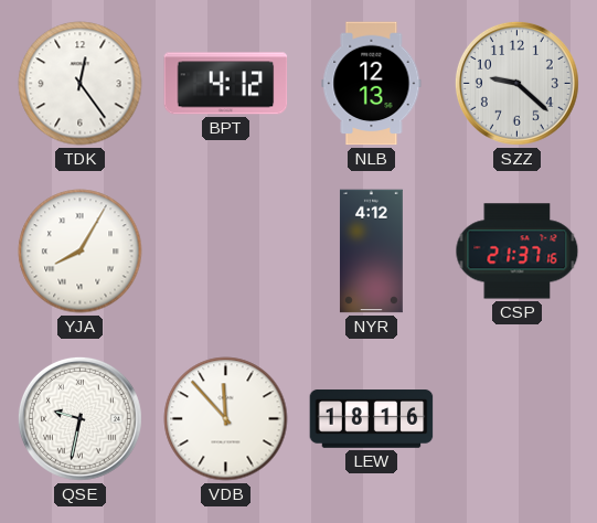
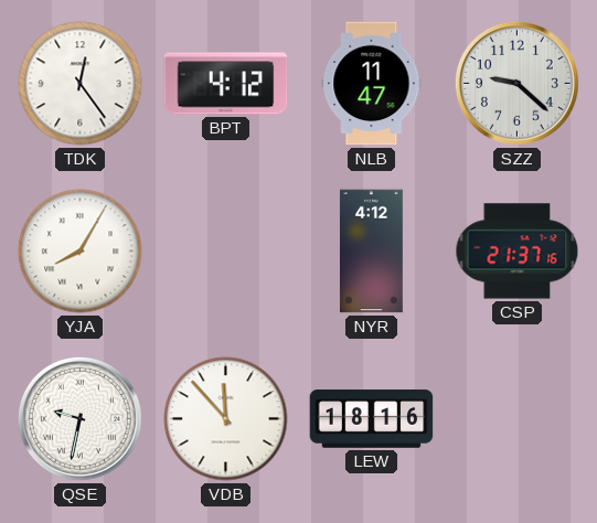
NLB: 12:13 -> 11:47 (372, 84)
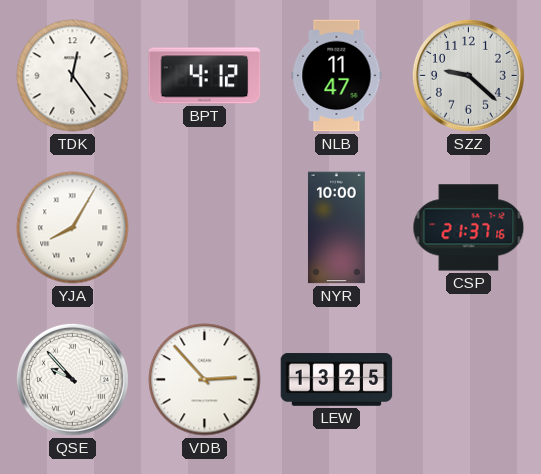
NYR: 4:12 -> 10:00 (336, 228)
QSE: 9:32 -> 9:53 (72, 379)
VDB: 11:53 -> 2:53 (205, 380)
LEW: 18:16 -> 13:25 (337, 380)
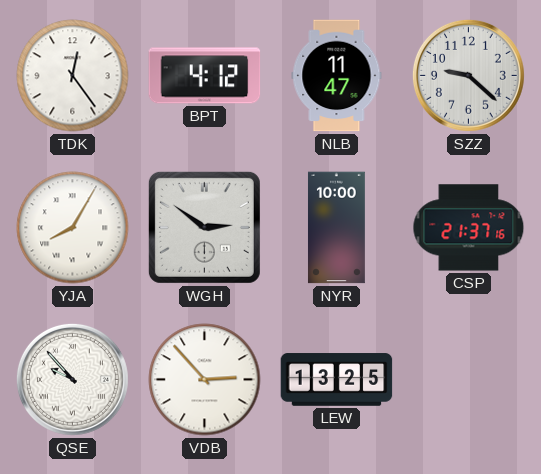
WGH: none -> 2:51 (204, 227)
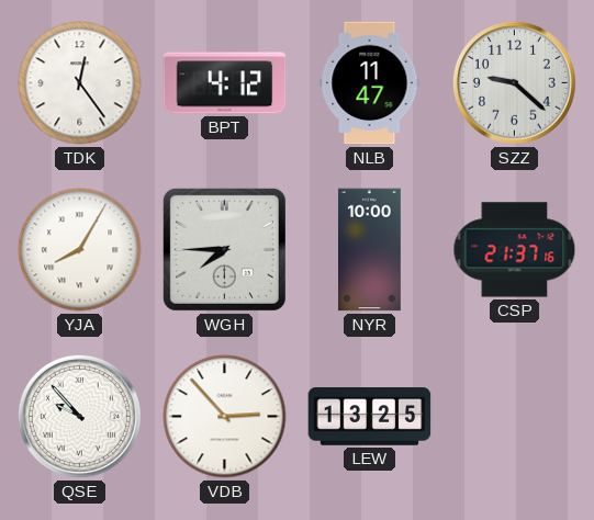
WGH: 2:51 -> 7:45 (224, 249)
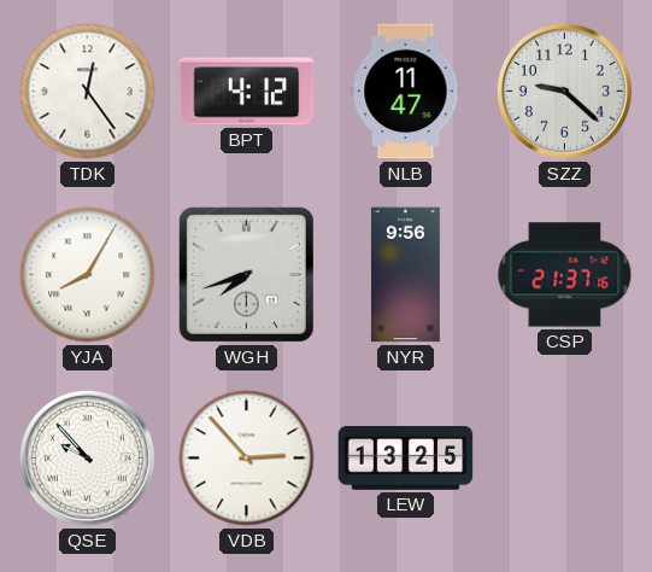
WGH: 7:45 -> 7:42 (246, 274)
NYR: 10:00 -> 9:56 (405, 275)
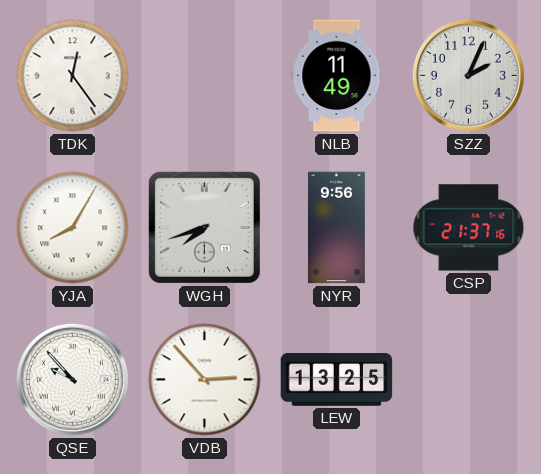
BPT: 4:12 -> none (247, 92)
NLB: 11:47 -> 11:49 (337, 76)
SZZ: 9:22 -> 2:04 (468, 75)
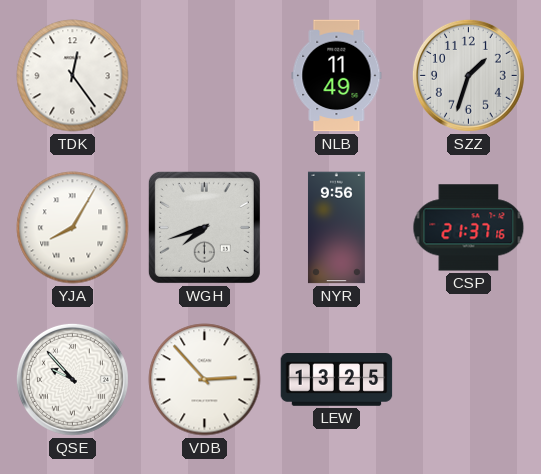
SZZ: 2:04 -> 1:33 (468, 75)
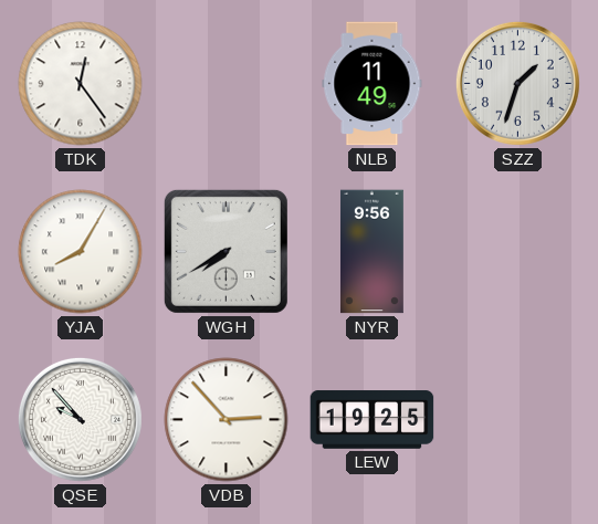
WGH: 7:42 -> 7:40 (225, 251)
CSP: 21:37 -> none (469, 228)
LEW: 13:25 -> 19:25 (373, 420)
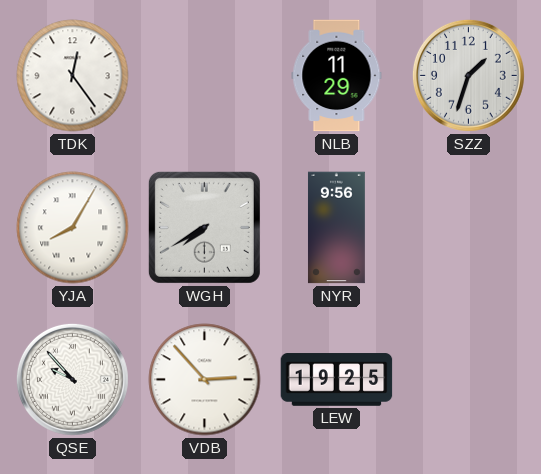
NLB: 11:49 -> 11:29 (337, 76)
